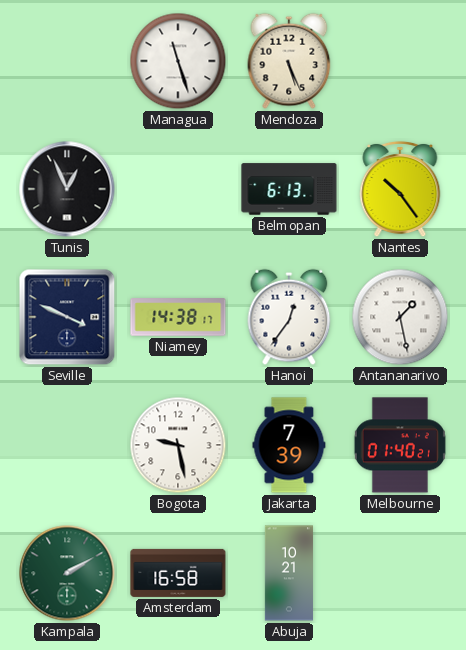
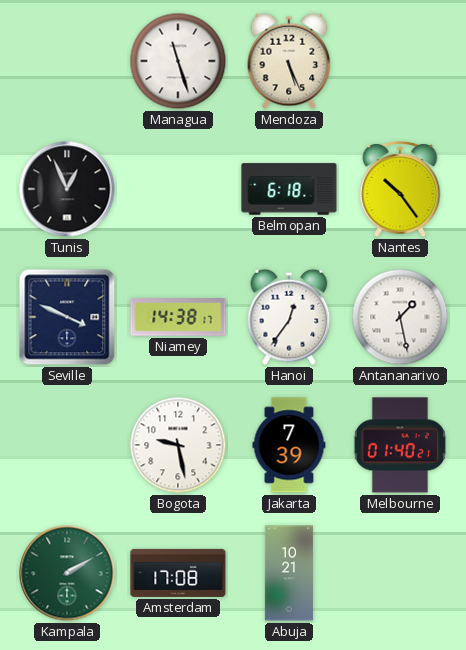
Belmopan: 6:13 -> 6:18 (289, 189)
Amsterdam: 16:58 -> 17:08 (178, 573)
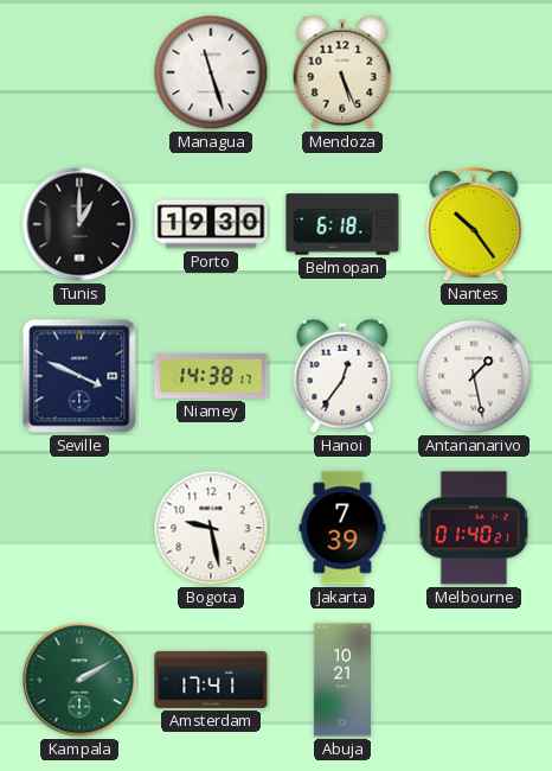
Tunis: 12:56 -> 1:00 (79, 224)
Porto: none -> 19:30 (211, 224)
Amsterdam: 17:08 -> 17:41 (211, 680)
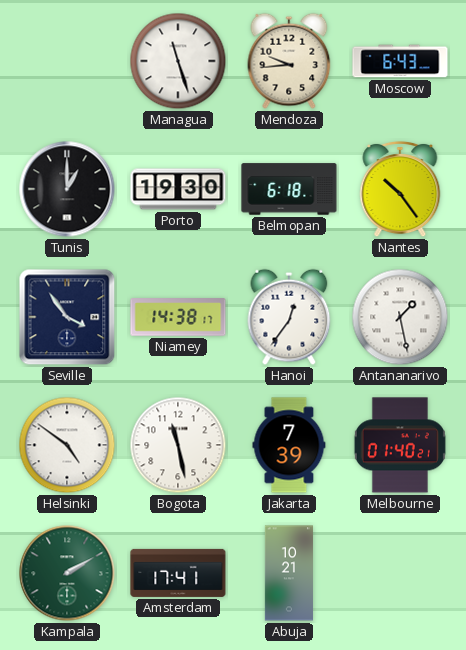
Mendoza: 5:26 -> 9:44 (289, 61)
Moscow: none -> 6:43 (400, 61)
Seville: 3:49 -> 3:54 (67, 317)
Helsinki: none -> 4:51 (67, 445)
Bogota: 9:28 -> 11:28 (178, 445)
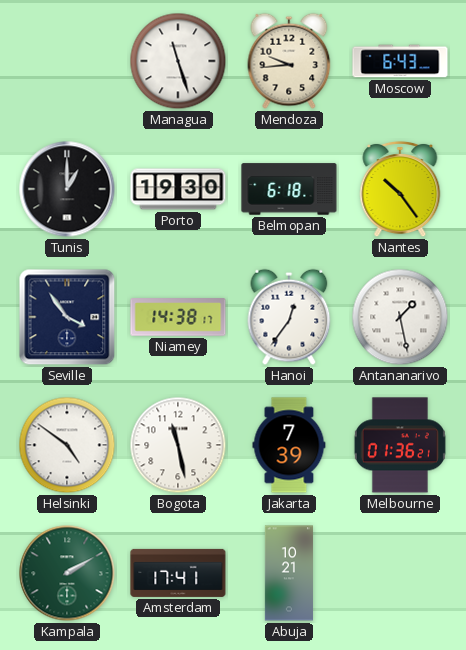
Melbourne: 01:40 -> 01:36 (400, 445)
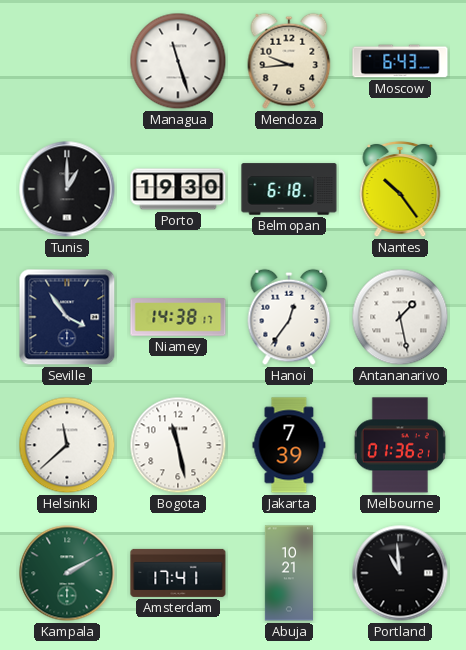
Helsinki: 4:51 -> 11:38 (67, 445)
Portland: none -> 10:59 (400, 573)
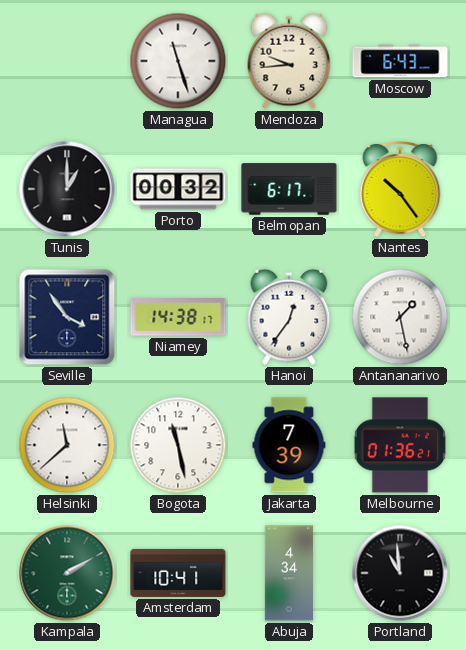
Porto: 19:30 -> 00:32 (178, 189)
Belmopan: 6:18 -> 6:17 (289, 189)
Amsterdam: 17:41 -> 10:41 (178, 573)
Abuja: 10:21 -> 4:34 (289, 573)
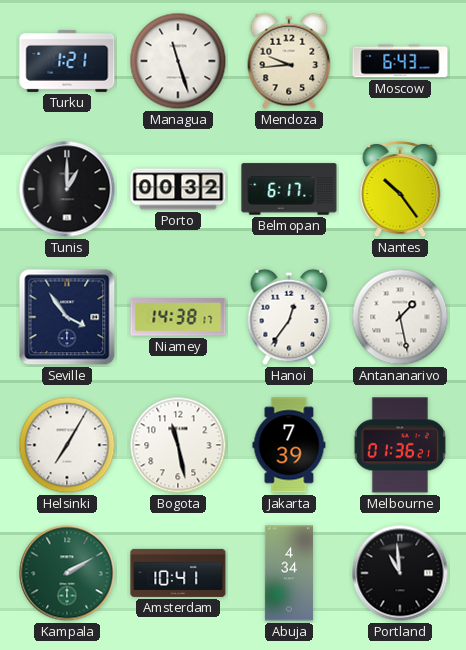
Turku: none -> 1:21 (67, 61)
Helsinki: 11:38 -> 7:05 (67, 445)
